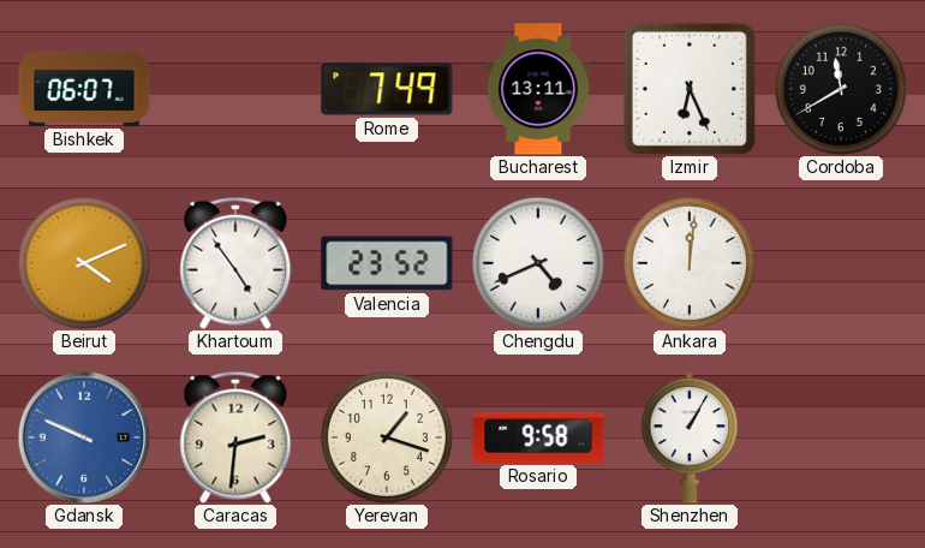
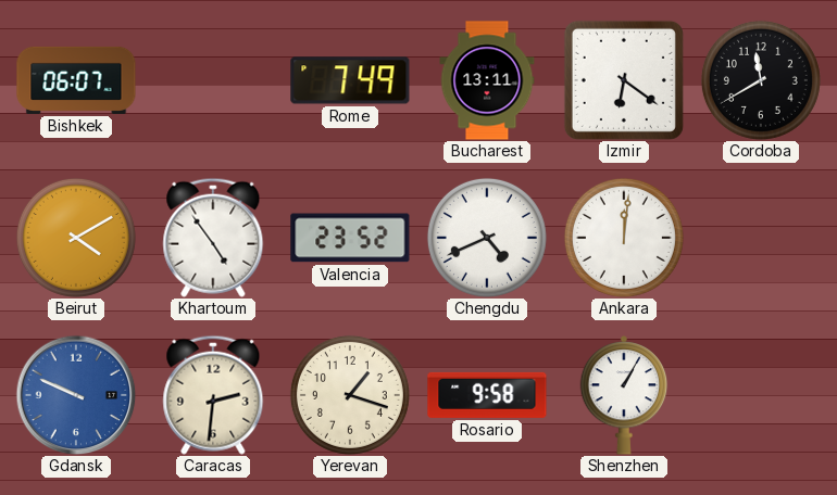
Izmir: 6:26 -> 6:21 (624, 80)
Beirut: 4:11 -> 4:10 (76, 238)
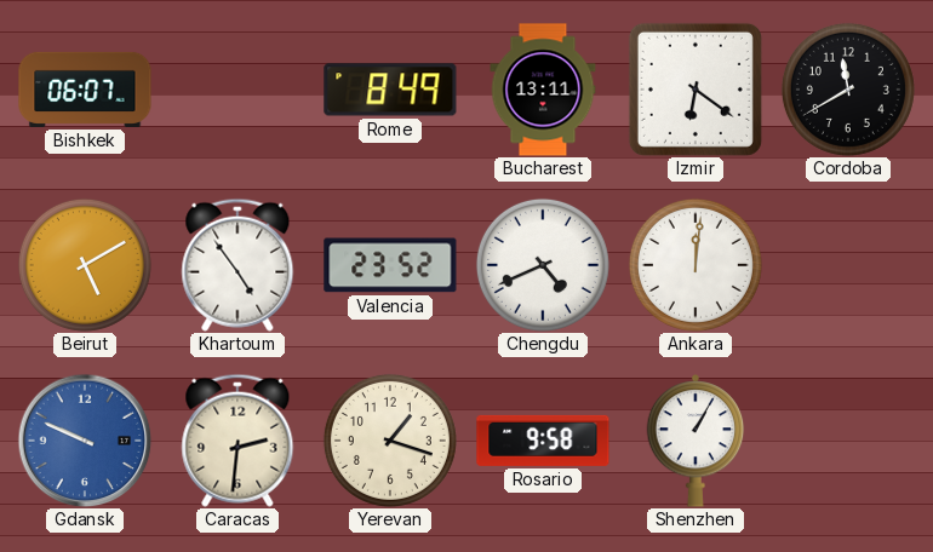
Rome: 7:49 -> 8:49 (390, 90)
Beirut: 4:10 -> 5:10 (85, 265)
